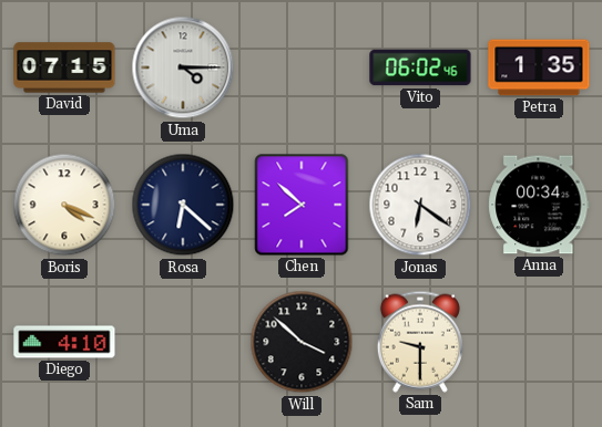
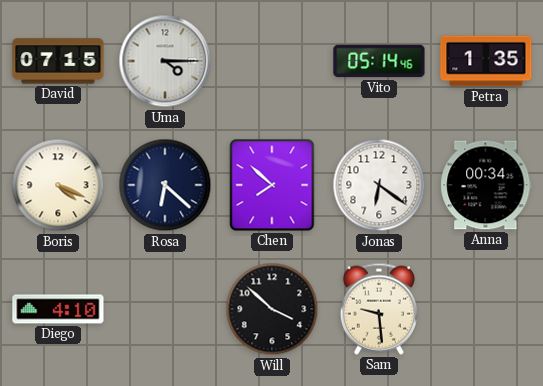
Vito: 06:02 -> 05:14 (379, 61)
Sam: 9:30 -> 9:29 (379, 309)
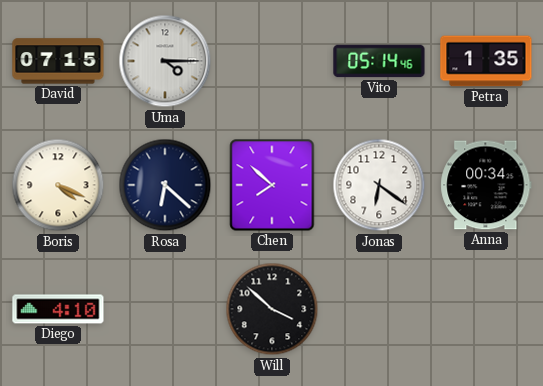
Sam: 9:29 -> none (379, 309)
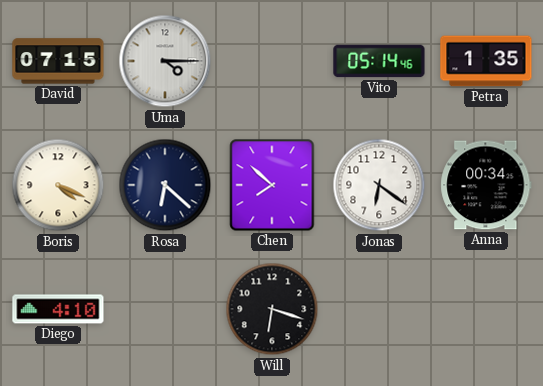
Will: 3:52 -> 6:18 (272, 309)
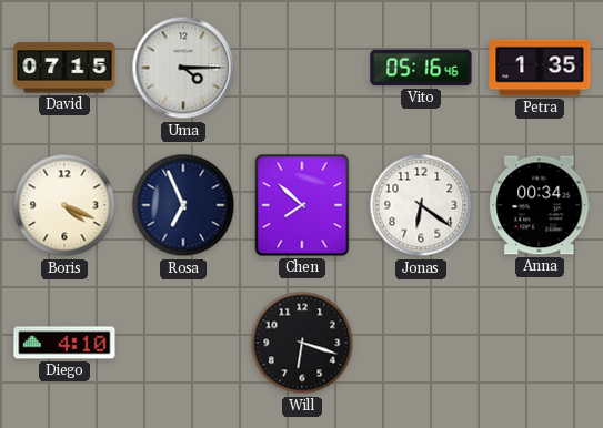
Vito: 05:14 -> 05:16 (421, 68)
Rosa: 6:22 -> 6:56 (183, 205)
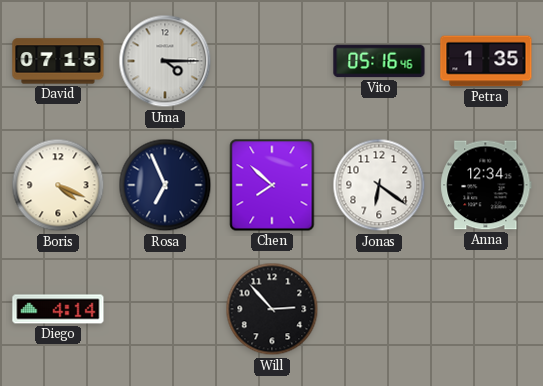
Anna: 00:34 -> 12:34 (486, 185)
Diego: 4:10 -> 4:14 (58, 309)
Will: 6:18 -> 2:53 (272, 309)
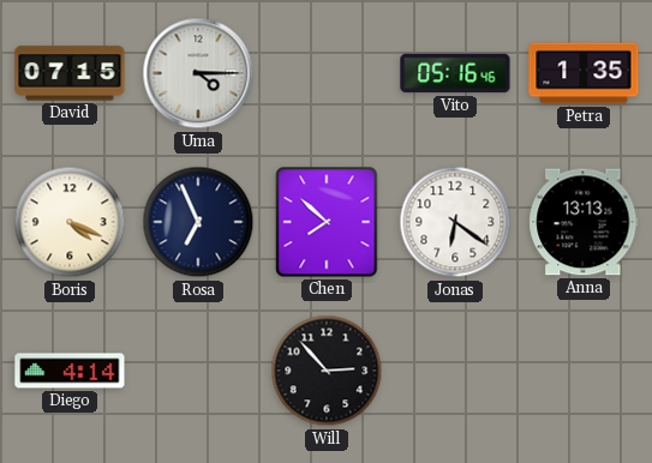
Anna: 12:34 -> 13:13 (584, 222)
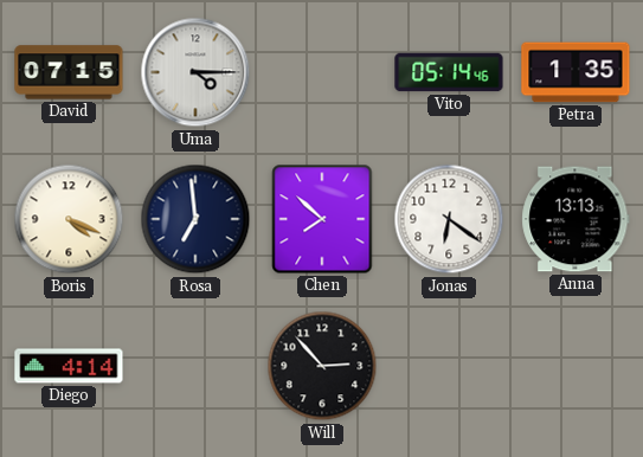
Vito: 05:16 -> 05:14 (449, 72)
Rosa: 6:56 -> 6:59 (195, 219)
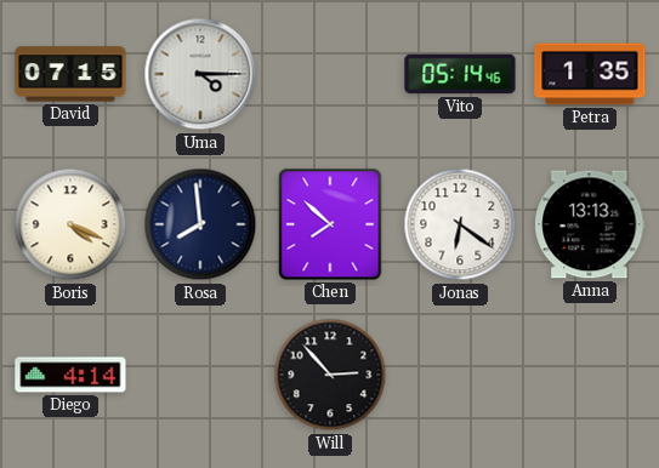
Rosa: 6:59 -> 7:59 (200, 224)
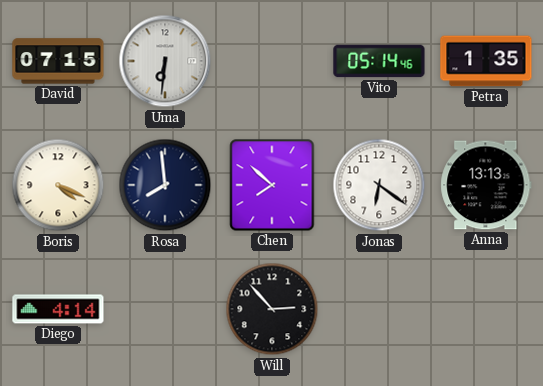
Uma: 4:15 -> 6:31 (165, 61)
